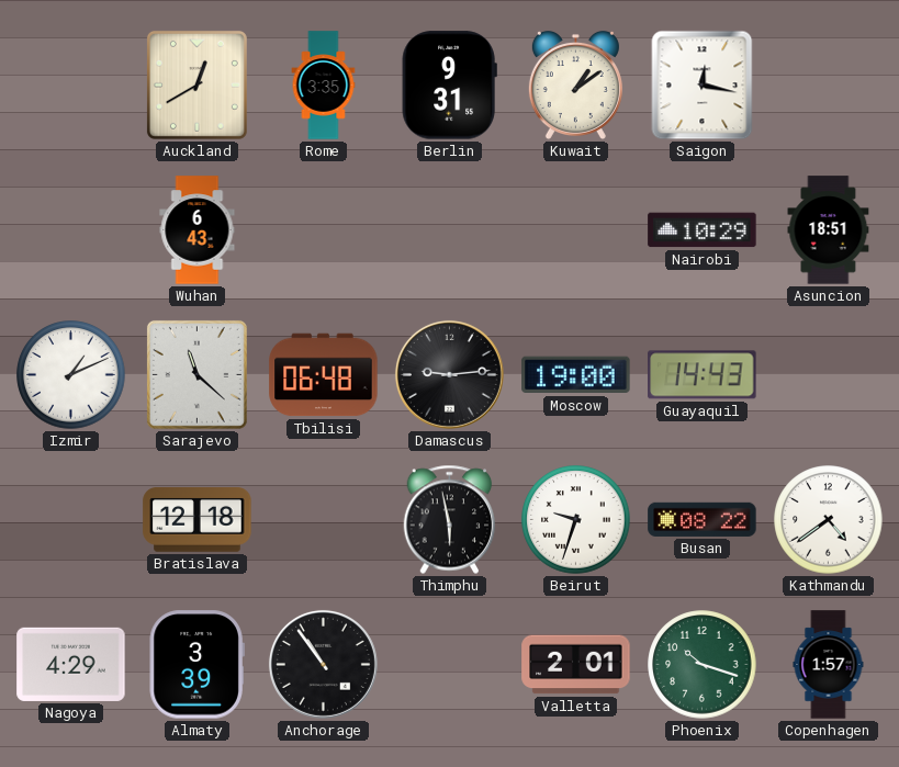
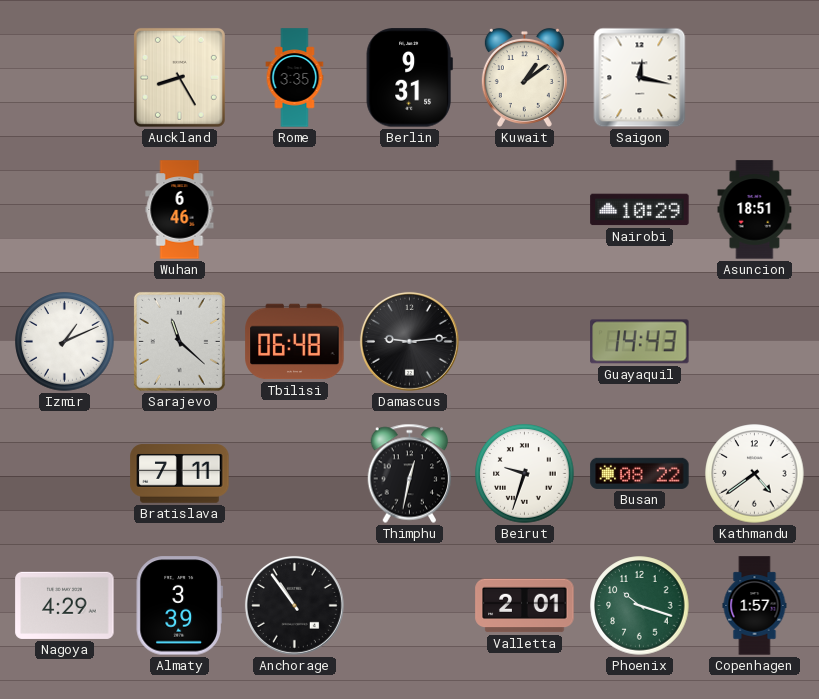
Auckland: 12:40 -> 8:25 (179, 77)
Wuhan: 6:43 -> 6:46 (180, 210)
Moscow: 19:00 -> none (576, 375)
Bratislava: 12:18 -> 7:11 (180, 474)
Thimphu: 5:58 -> 12:32 (410, 474)
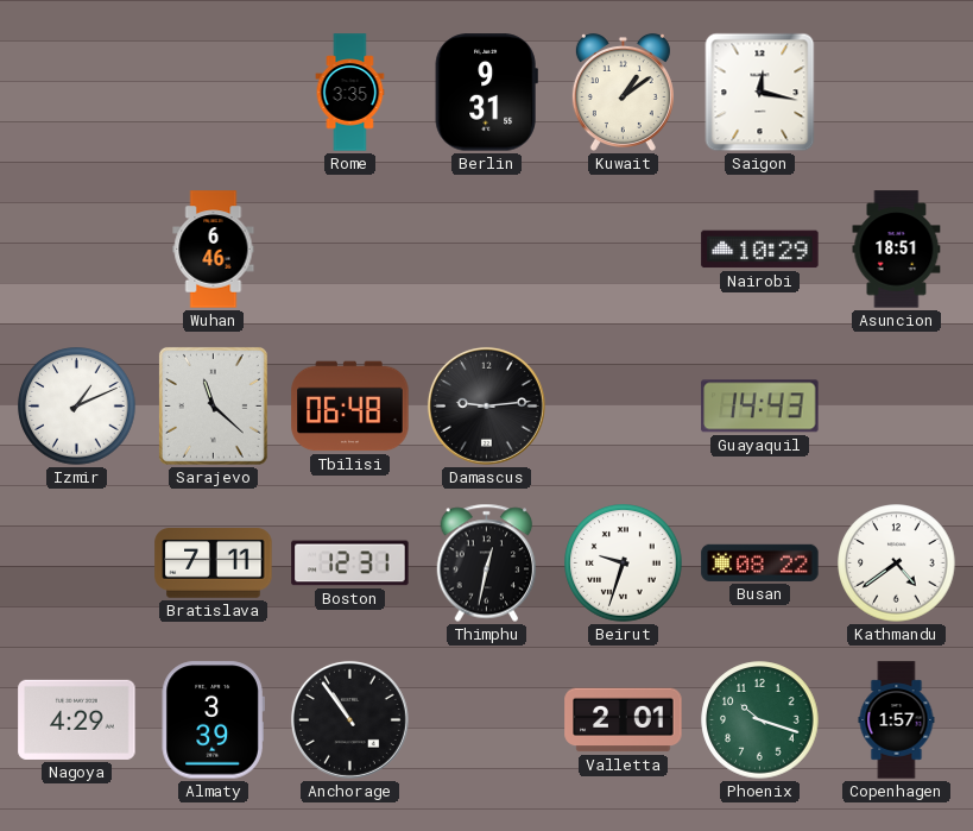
Auckland: 8:25 -> none (179, 77)
Boston: none -> 12:31 (350, 564)
